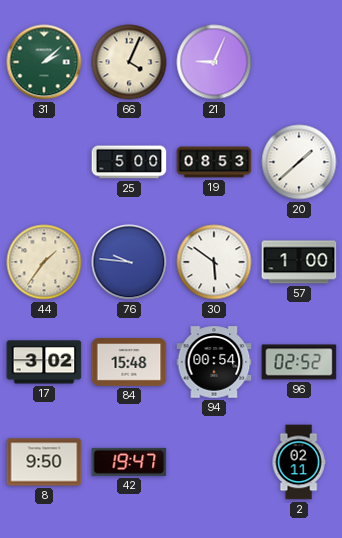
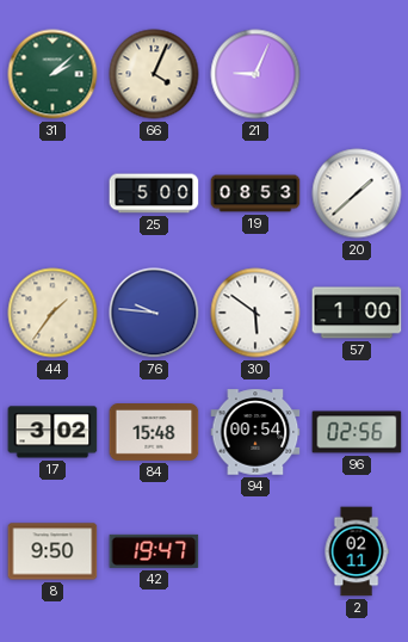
96: 02:52 -> 02:56 (357, 432)
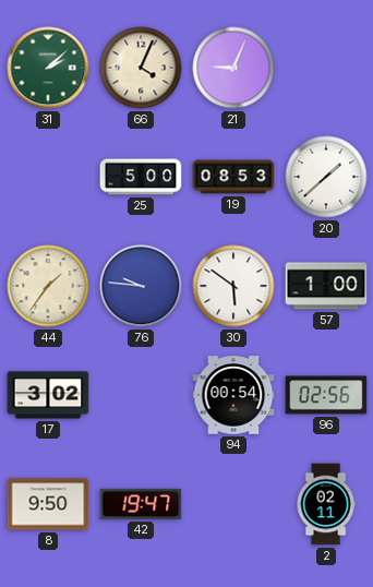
84: 15:48 -> none (154, 433)
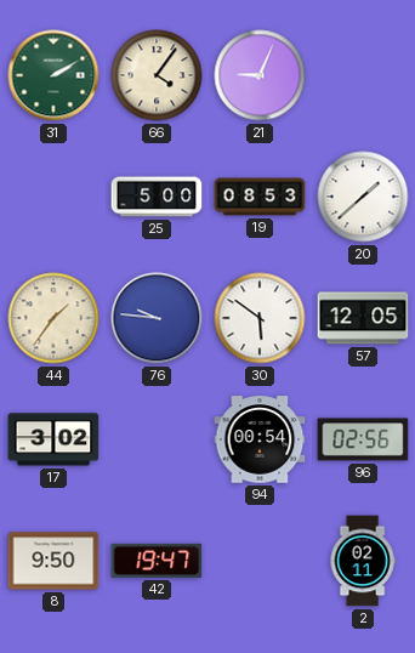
31: 2:08 -> 2:10 (53, 75)
66: 4:04 -> 4:06 (157, 75)
57: 1:00 -> 12:05 (363, 318)
